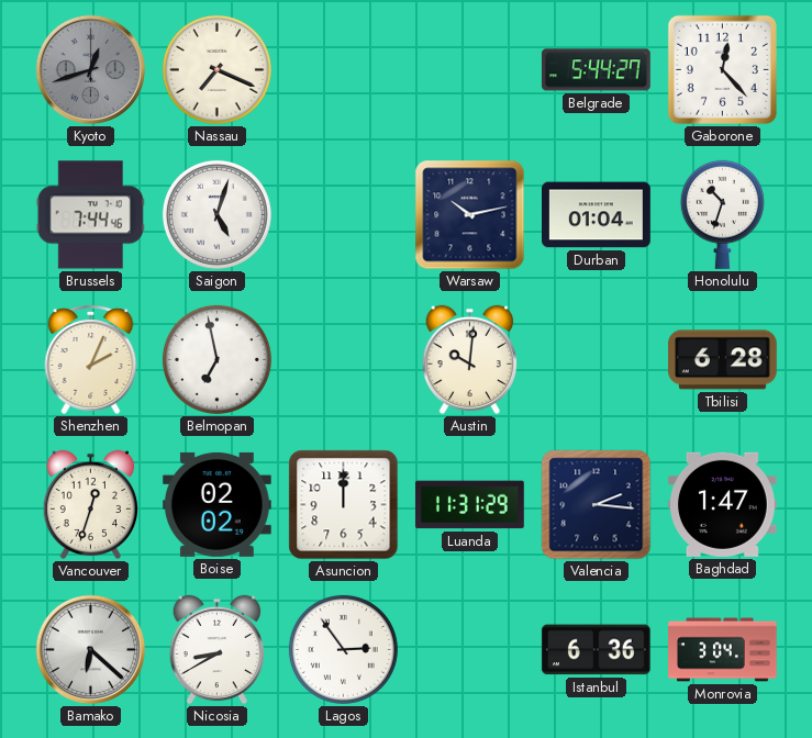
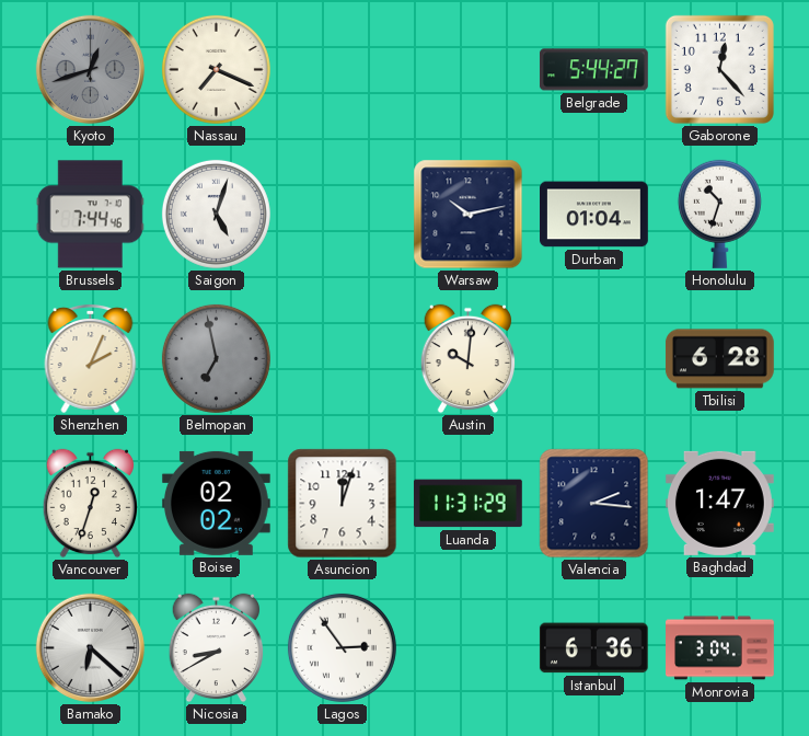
Belmopan dial: white -> grey (216, 358)
Asuncion: 12:00 -> 12:03 (343, 504)
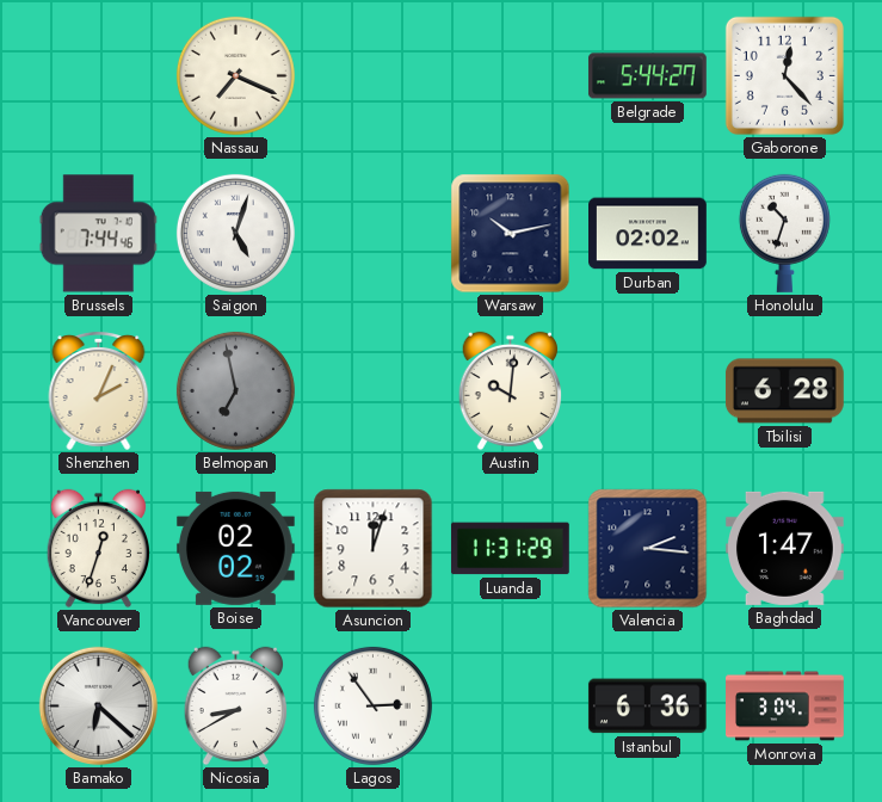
Kyoto: 12:42 -> none (90, 69)
Durban: 01:04 -> 02:02 (648, 234)
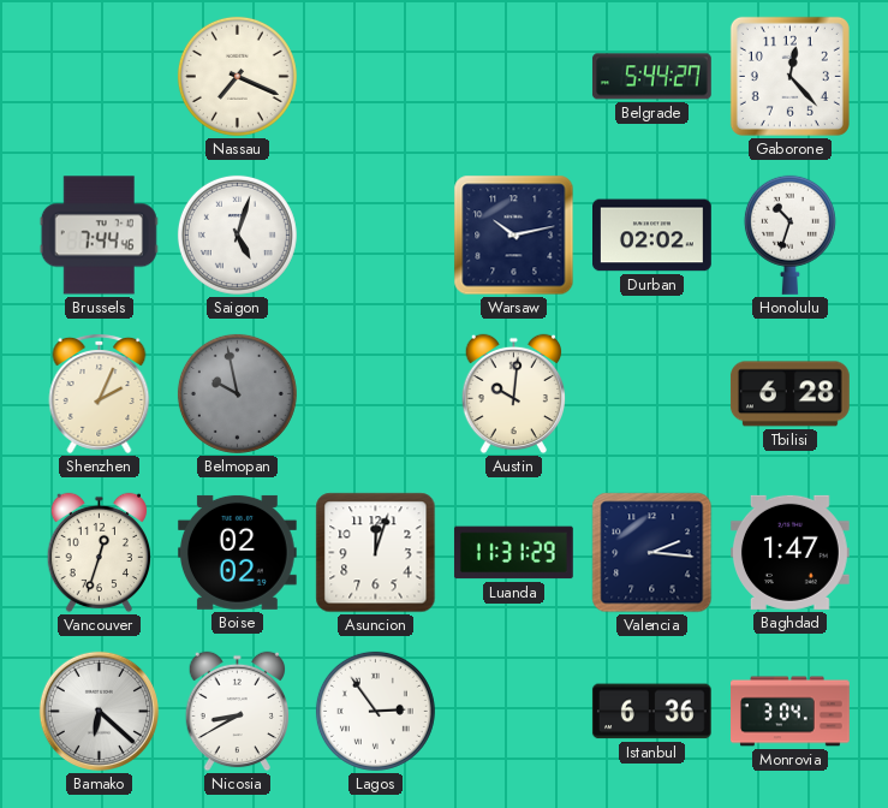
Belmopan: 6:58 -> 9:58 (237, 393)
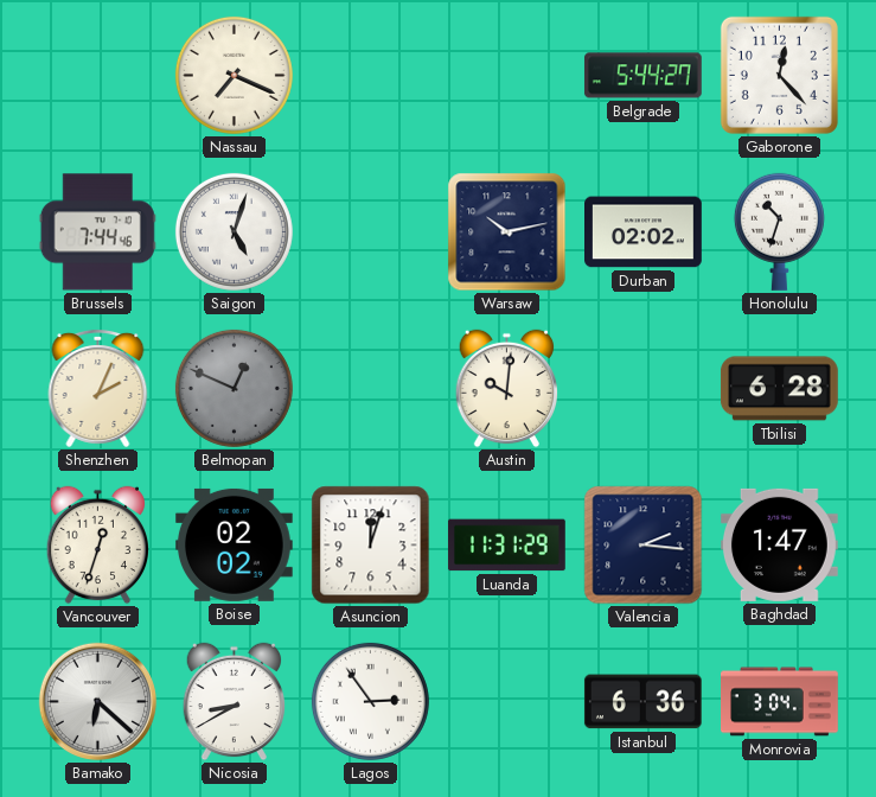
Belmopan: 9:58 -> 12:49 (234, 388)
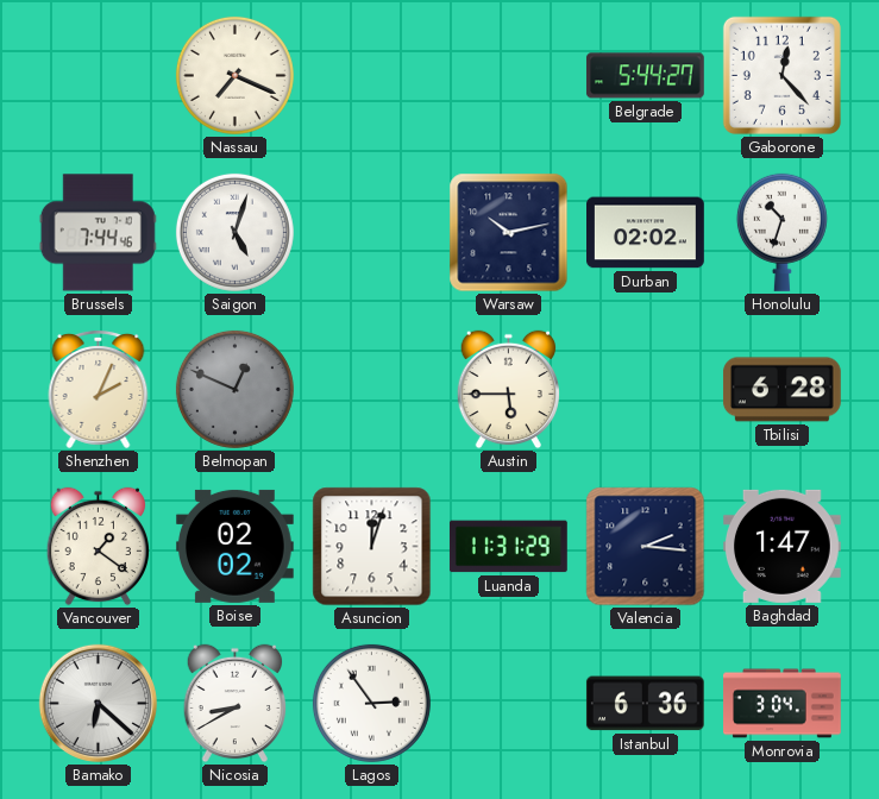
Austin: 10:01 -> 5:45 (508, 390)
Vancouver: 12:33 -> 1:21 (98, 547)
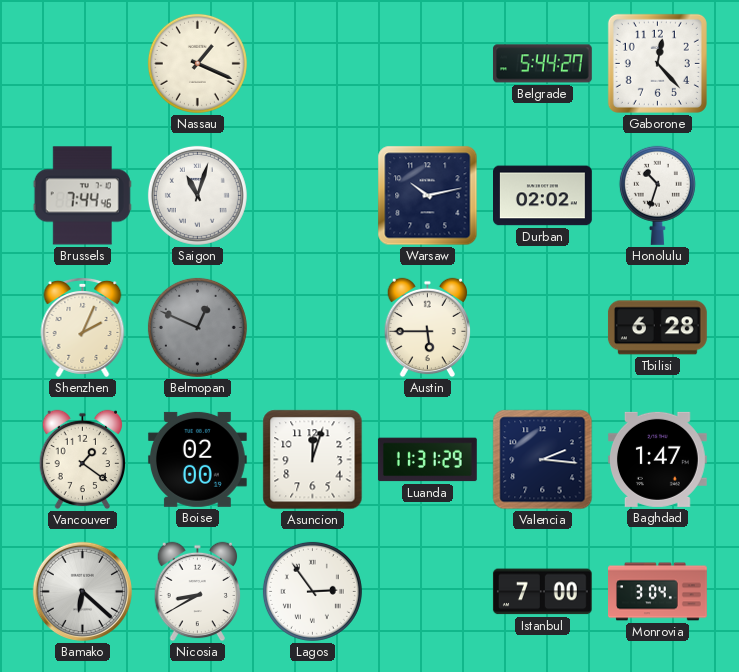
Nassau: 7:19 -> 1:19 (197, 63)
Saigon: 5:03 -> 11:03 (197, 195)
Boise: 02:02 -> 02:00 (197, 459)
Istanbul: 6:36 -> 7:00 (542, 592)
